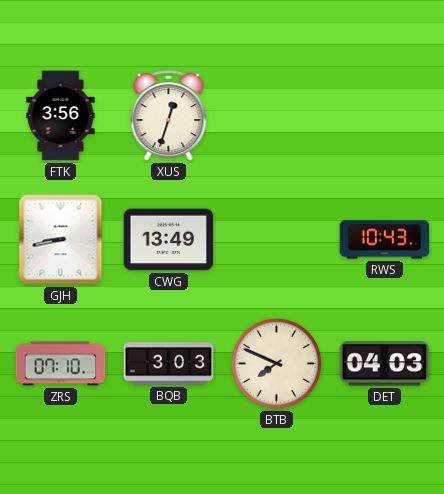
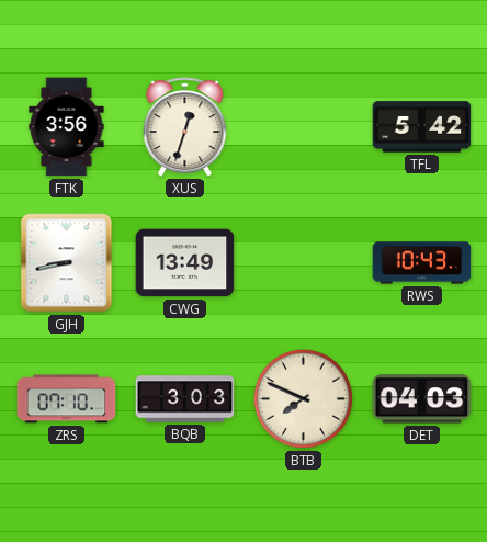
TFL: none -> 5:42 (422, 127)
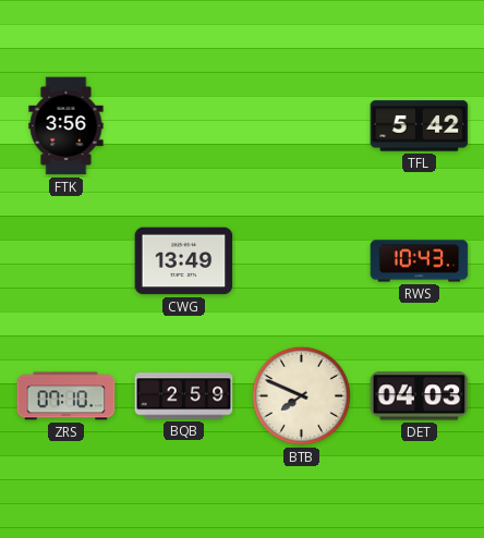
XUS: 12:33 -> none (185, 127)
GJH: 8:43 -> none (67, 263)
BQB: 3:03 -> 2:59 (184, 396)
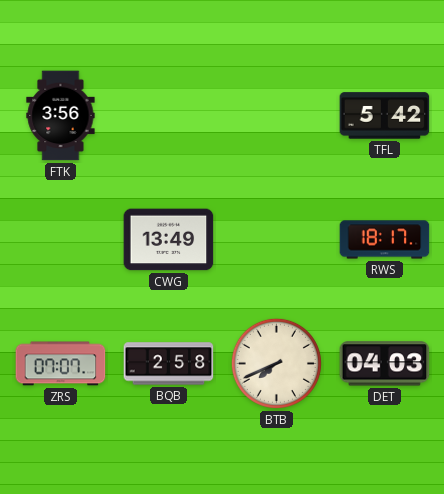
RWS: 10:43 -> 18:17 (385, 240)
ZRS: 07:10 -> 07:07 (61, 364)
BQB: 2:59 -> 2:58 (169, 364)
BTB: 7:49 -> 7:41 (276, 363)
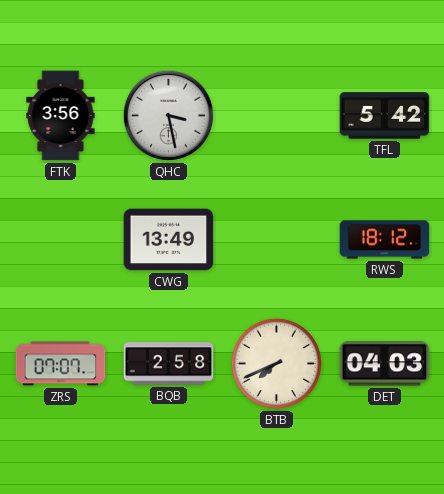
QHC: none -> 3:28 (168, 115)
RWS: 18:17 -> 18:12 (385, 240)
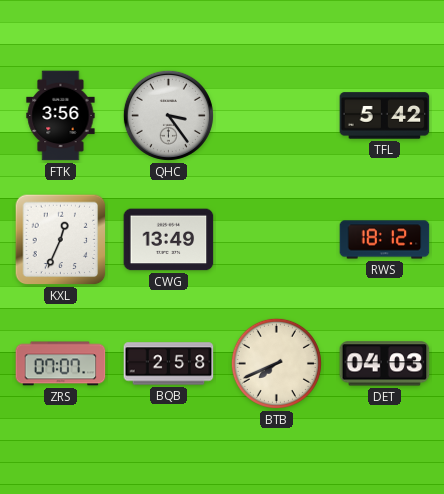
QHC: 3:28 -> 3:24 (168, 115)
KXL: none -> 12:34 (61, 240)
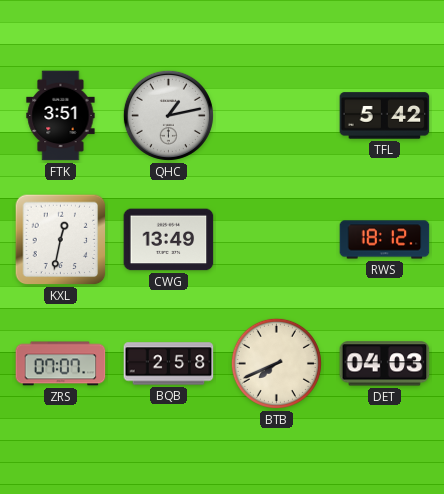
FTK: 3:56 -> 3:51 (61, 116)
QHC: 3:24 -> 1:13 (168, 115)
KXL: 12:34 -> 12:32 (61, 240)
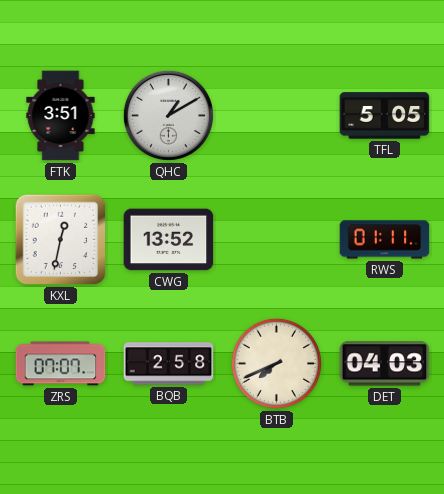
QHC: 1:13 -> 1:10 (168, 115)
TFL: 5:42 -> 5:05 (385, 116)
CWG: 13:49 -> 13:52 (169, 240)
RWS: 18:12 -> 01:11 (385, 240)
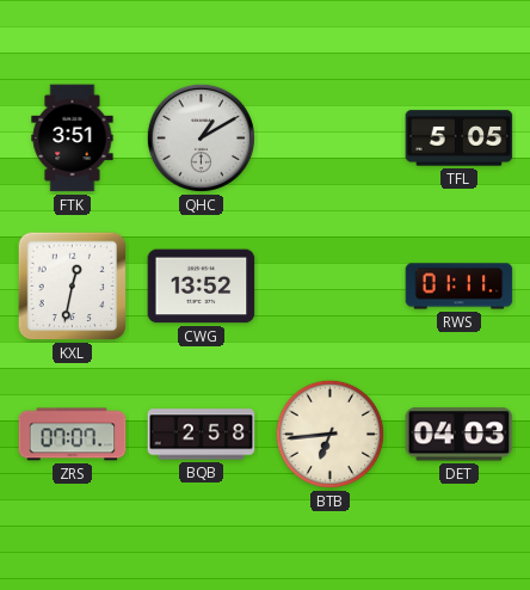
BTB: 7:41 -> 6:44 (329, 434)
